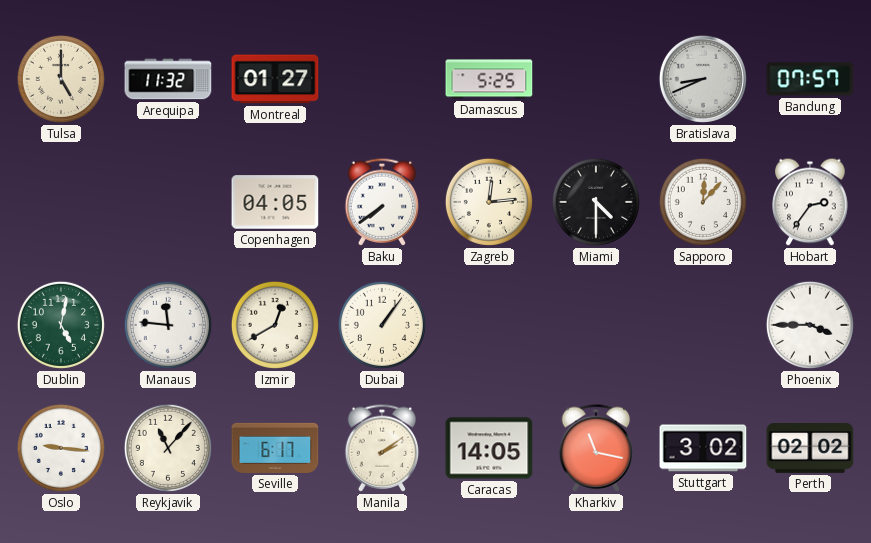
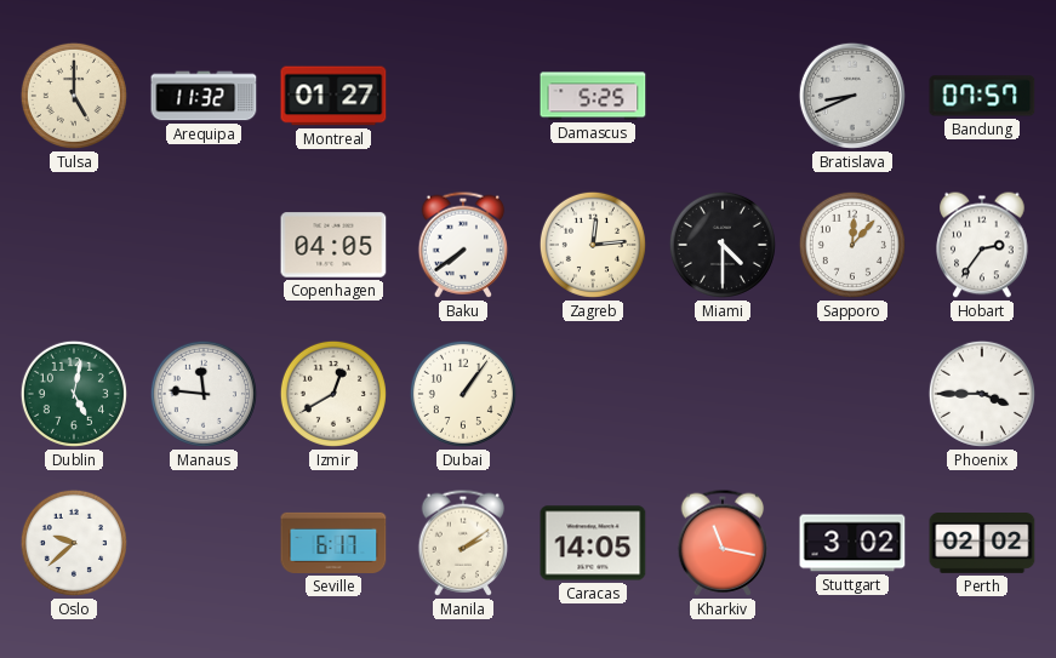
Oslo: 9:16 -> 9:38 (74, 543)
Reykjavik: 11:07 -> none (168, 448)
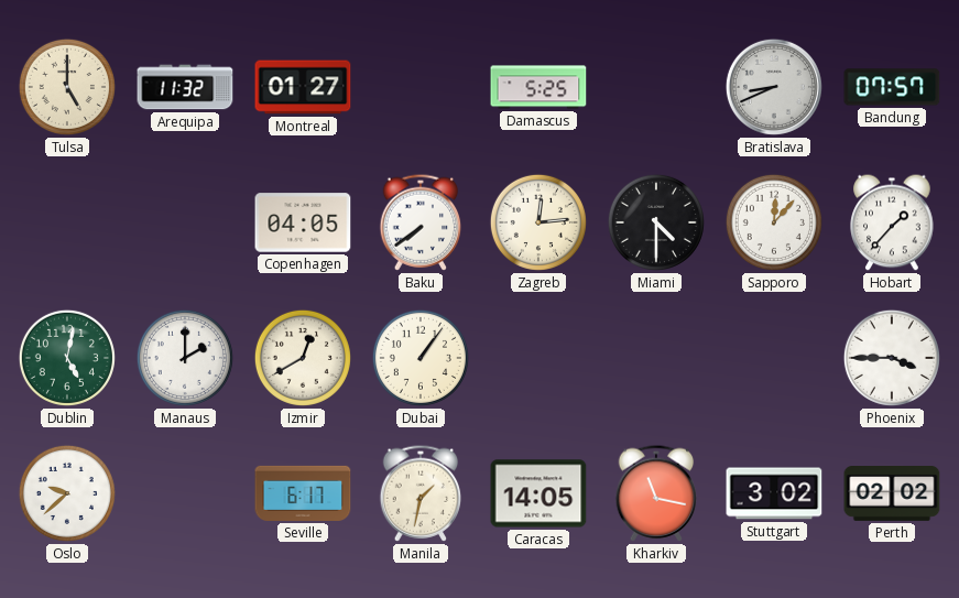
Hobart: 2:36 -> 1:37 (892, 222)
Manaus: 11:46 -> 2:00 (185, 358)
Manila: 2:09 -> 1:32 (421, 493)
